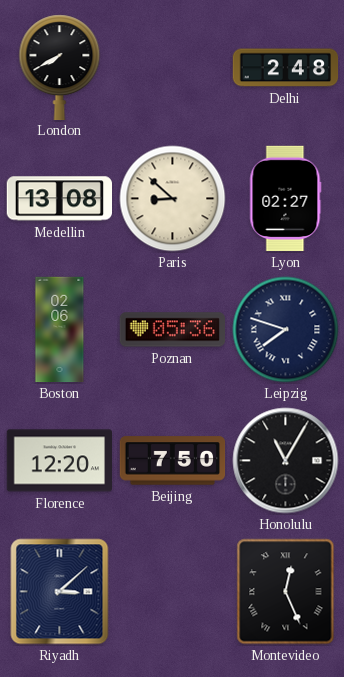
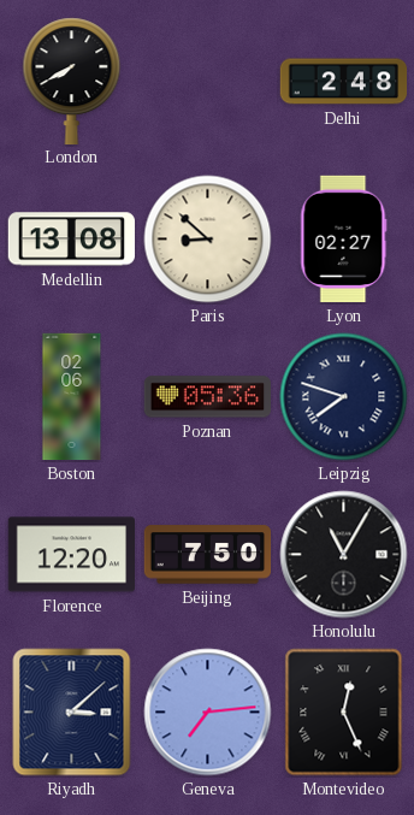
Geneva: none -> 7:14 (208, 713)
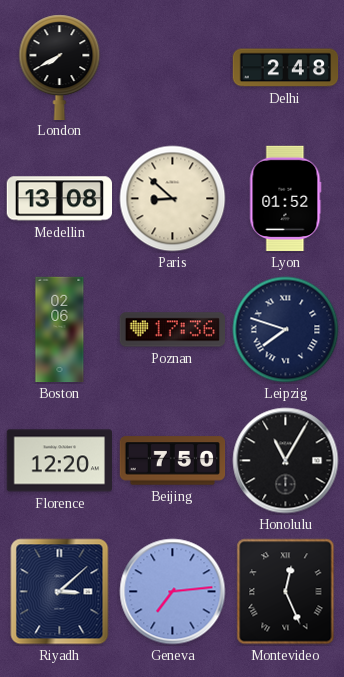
Lyon: 02:27 -> 01:52 (285, 199)
Poznan: 05:36 -> 17:36 (173, 330)
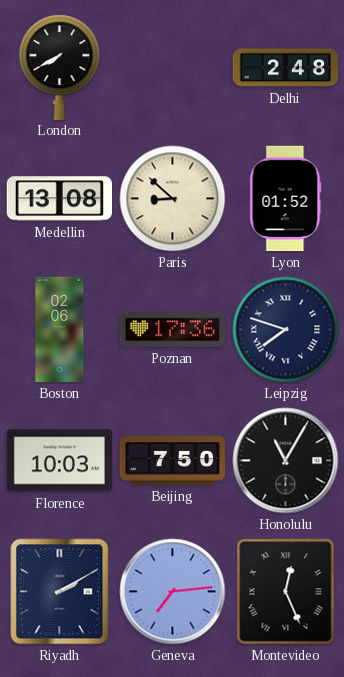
Florence: 12:20 -> 10:03 (59, 461)
Riyadh: 3:08 -> 2:10 (60, 592)
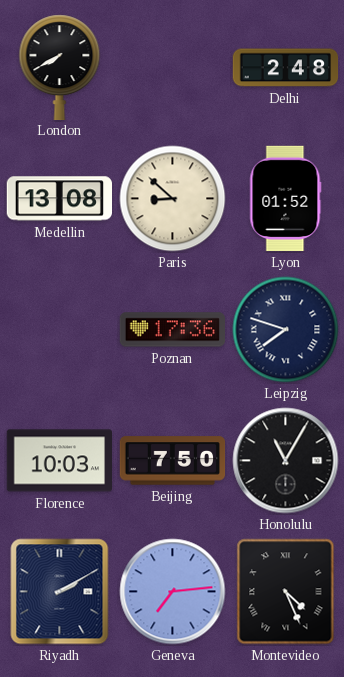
Boston: 02:06 -> none (60, 330)
Montevideo: 12:26 -> 4:26 (286, 592)
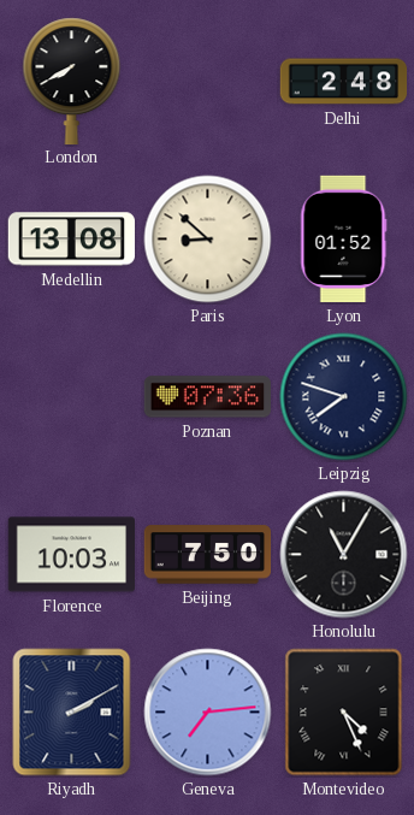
Poznan: 17:36 -> 07:36 (208, 397)
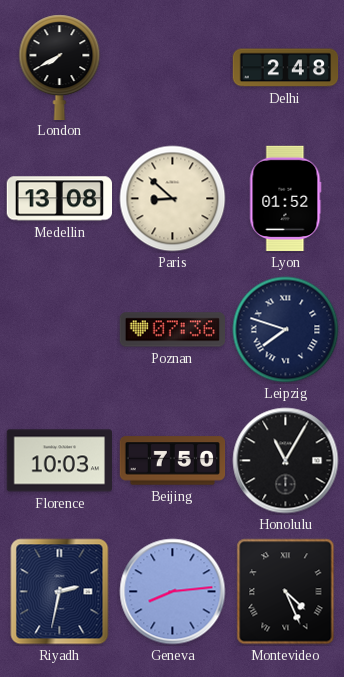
Riyadh: 2:10 -> 2:32 (60, 592)
Geneva: 7:14 -> 8:14 (173, 592)
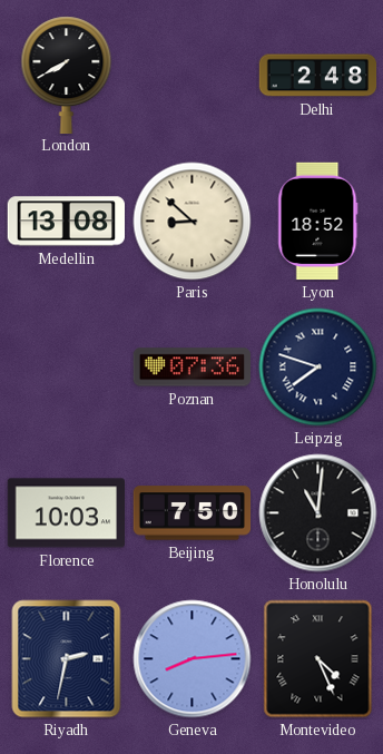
Lyon: 01:52 -> 18:52 (317, 222)
Honolulu: 11:05 -> 11:01 (318, 513)
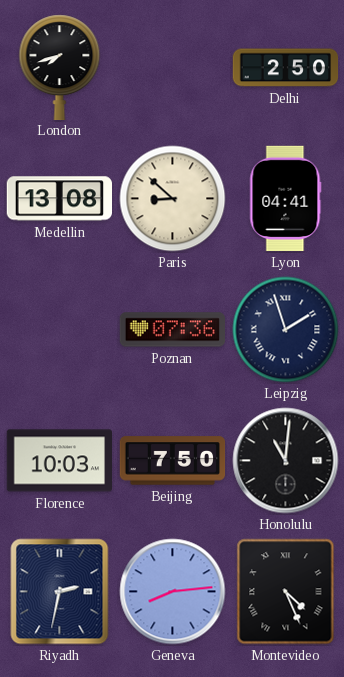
London: 7:40 -> 7:42 (60, 67)
Delhi: 2:48 -> 2:50 (286, 68)
Lyon: 18:52 -> 04:41 (285, 199)
Leipzig: 7:48 -> 1:57 (286, 330)
